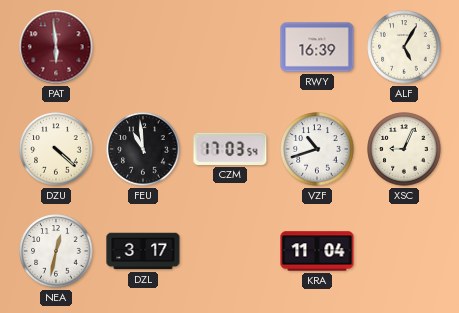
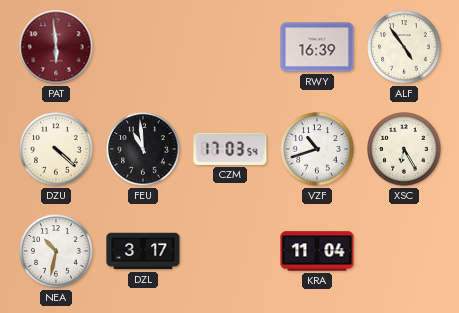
ALF: 5:05 -> 4:54 (404, 47)
XSC: 9:04 -> 6:25 (404, 149)
NEA: 12:32 -> 10:32 (56, 251)
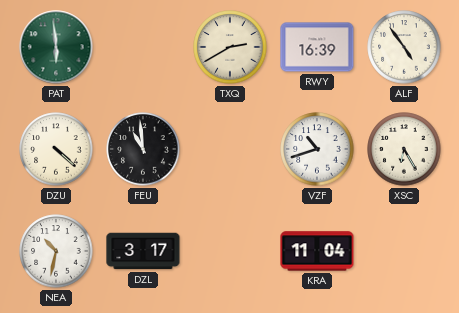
PAT dial: burgundy -> green (56, 47)
TXQ: none -> 2:40 (230, 47)
CZM: 17:03 -> none (230, 149)
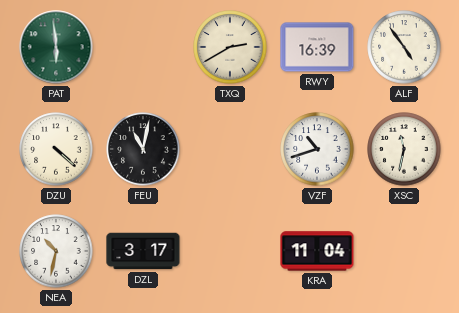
FEU: 10:59 -> 11:02 (143, 149)
XSC: 6:25 -> 11:32 (404, 149)
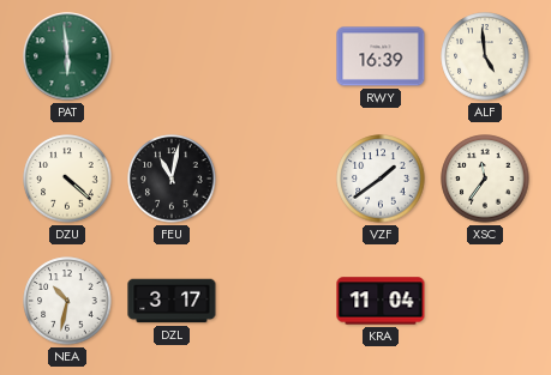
TXQ: 2:40 -> none (230, 47)
ALF: 4:54 -> 4:59 (485, 56)
VZF: 10:42 -> 1:39 (381, 179)
XSC: 11:32 -> 11:36 (485, 179)
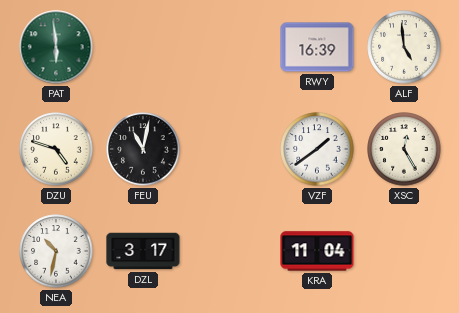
DZU: 4:22 -> 4:48 (56, 149)
XSC: 11:36 -> 12:25 (404, 149)
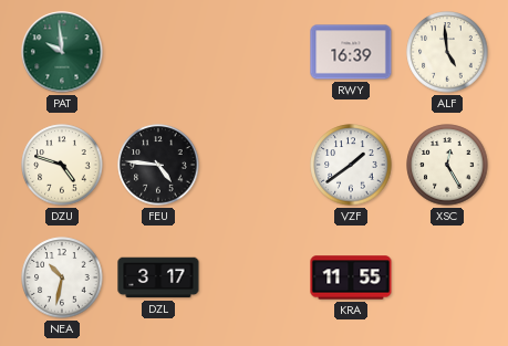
PAT: 5:59 -> 9:59 (62, 52)
FEU: 11:02 -> 4:46 (158, 165)
KRA: 11:04 -> 11:55 (351, 277)
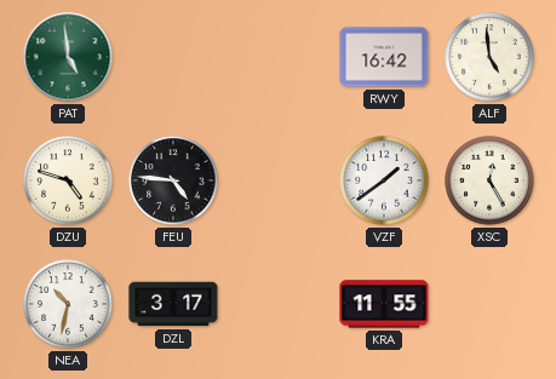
PAT: 9:59 -> 4:59 (68, 57)
RWY: 16:39 -> 16:42 (384, 57)
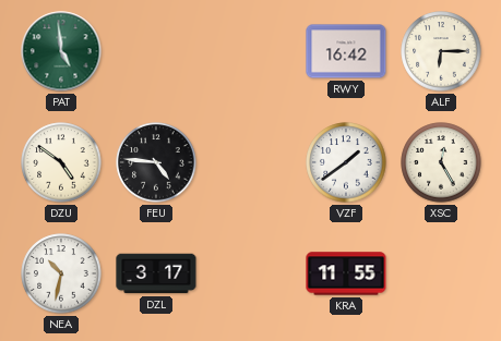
ALF: 4:59 -> 6:15 (441, 51)
DZU: 4:48 -> 4:51 (61, 162)
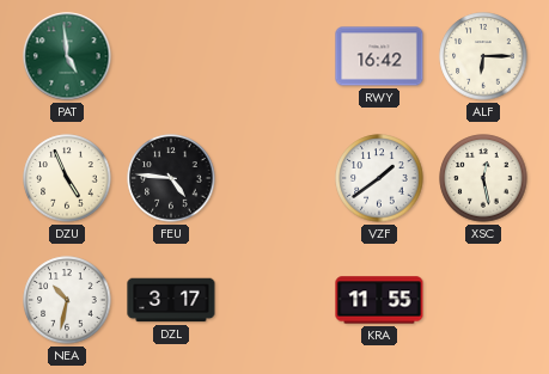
DZU: 4:51 -> 4:56 (67, 178)
XSC: 12:25 -> 12:28 (483, 178)
